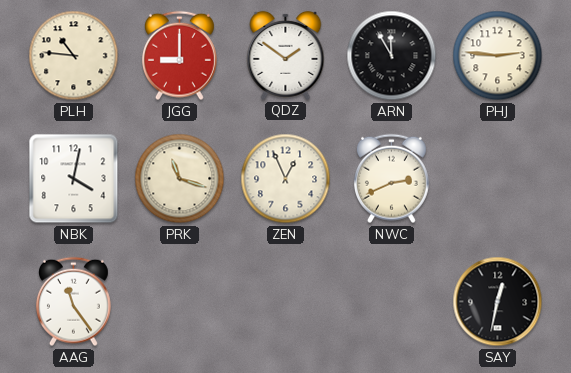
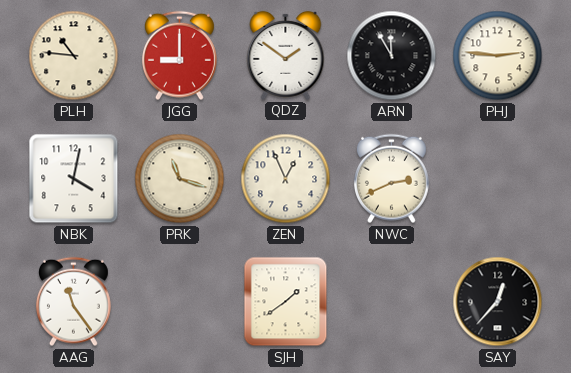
SJH: none -> 1:39 (286, 302)
SAY: 12:32 -> 12:37 (498, 302)
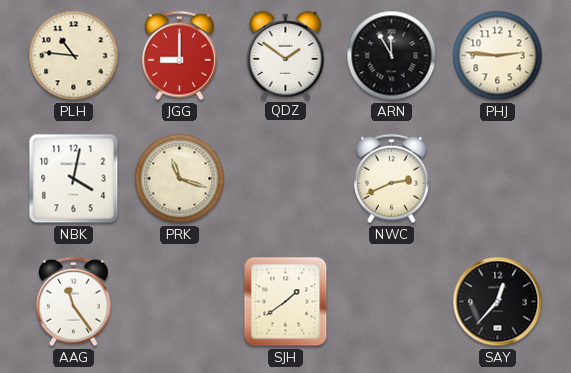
ZEN: 12:56 -> none (286, 179)
